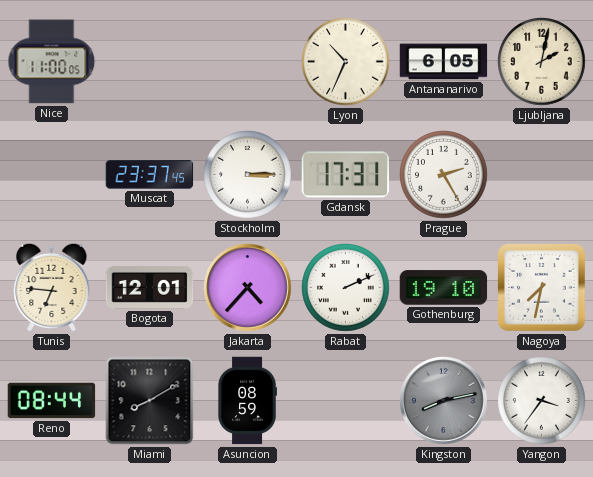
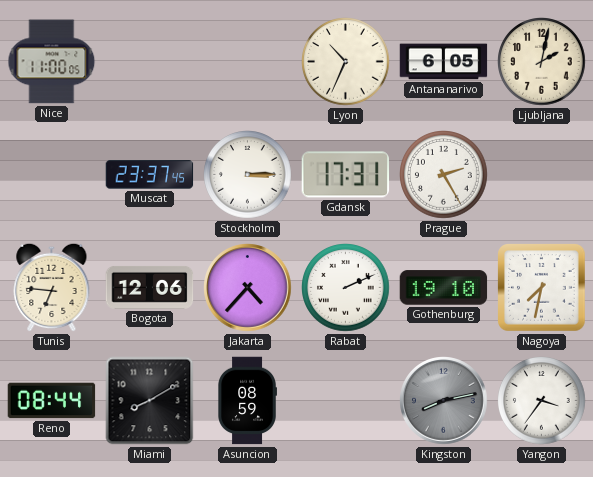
Bogota: 12:01 -> 12:06 (150, 288)
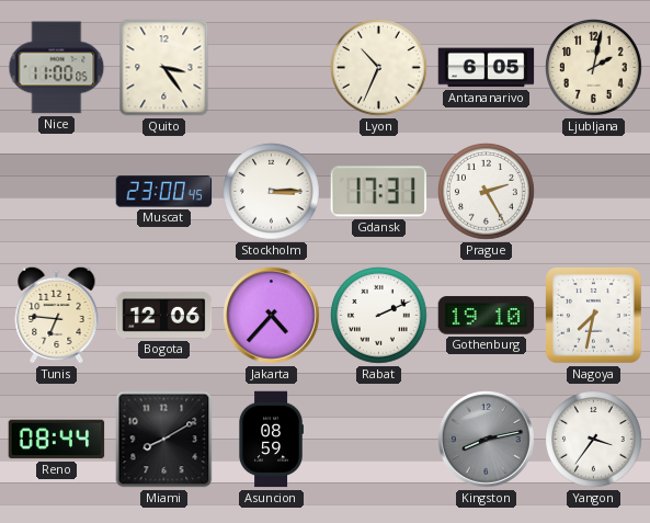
Quito: none -> 3:24 (164, 68)
Muscat: 23:37 -> 23:00 (164, 192)
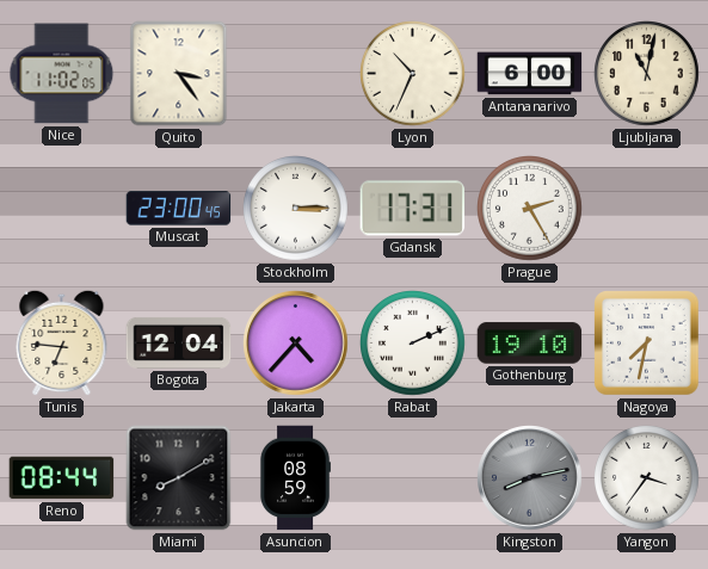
Nice: 11:00 -> 11:02 (62, 74)
Antananarivo: 6:05 -> 6:00 (530, 74)
Ljubljana: 2:02 -> 11:02 (647, 74)
Bogota: 12:06 -> 12:04 (179, 344)
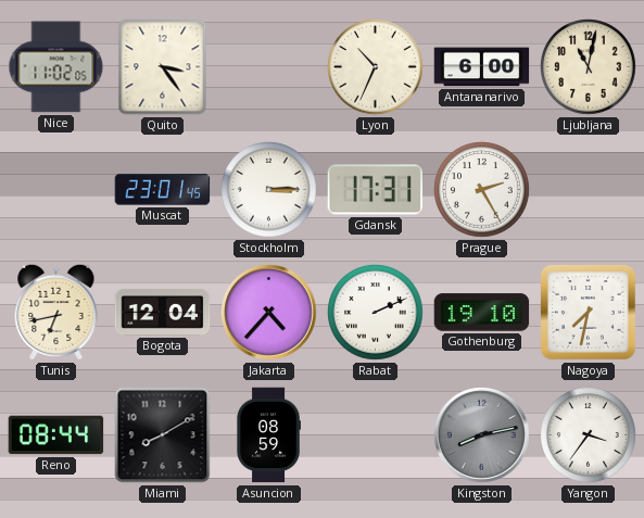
Muscat: 23:00 -> 23:01 (163, 190)
Tunis: 6:46 -> 6:43 (56, 312)
